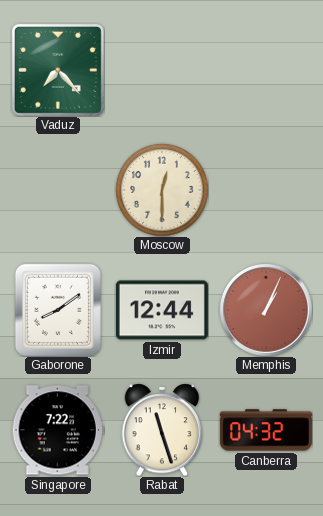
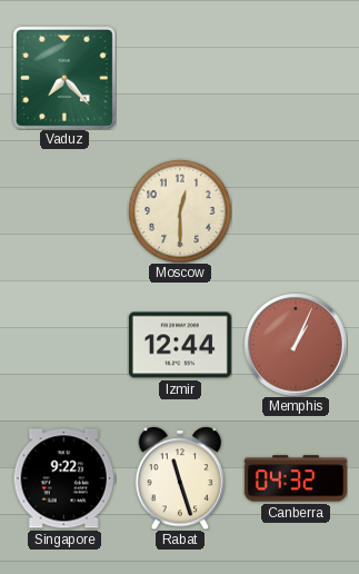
Gaborone: 8:09 -> none (58, 310)
Singapore: 7:22 -> 9:22 (64, 478)
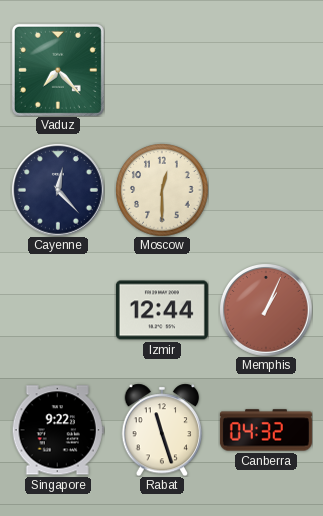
Cayenne: none -> 12:23 (58, 190)
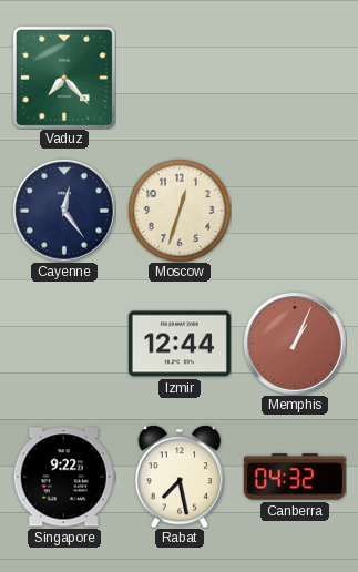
Cayenne: 12:23 -> 12:24 (64, 211)
Moscow: 12:30 -> 12:33 (180, 211)
Rabat: 11:27 -> 7:28 (180, 477)
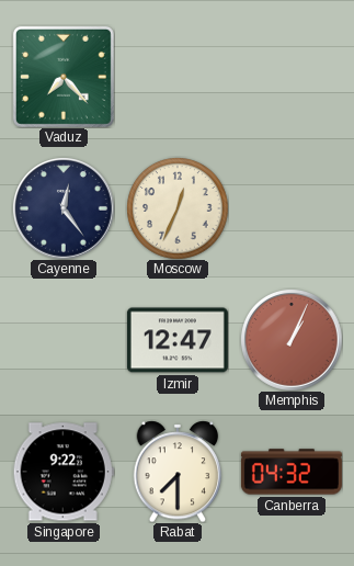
Moscow: 12:33 -> 12:34 (178, 208)
Izmir: 12:44 -> 12:47 (178, 340)
Rabat: 7:28 -> 7:30 (178, 472)
